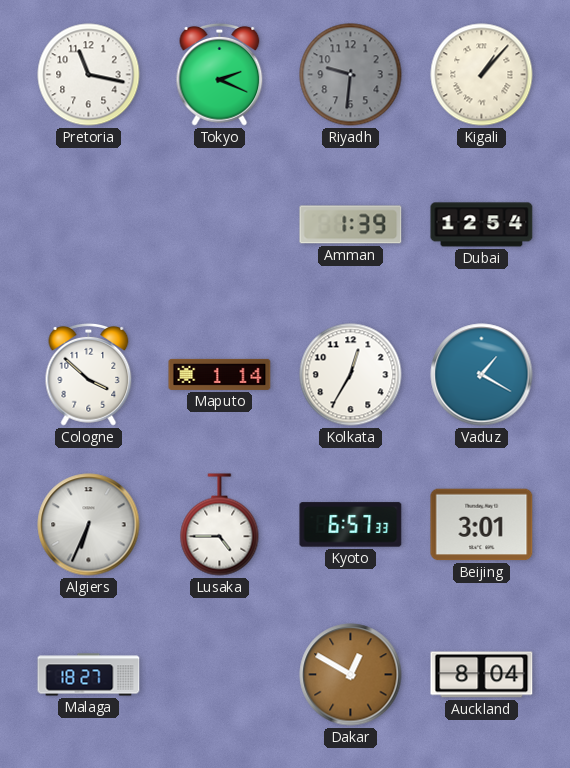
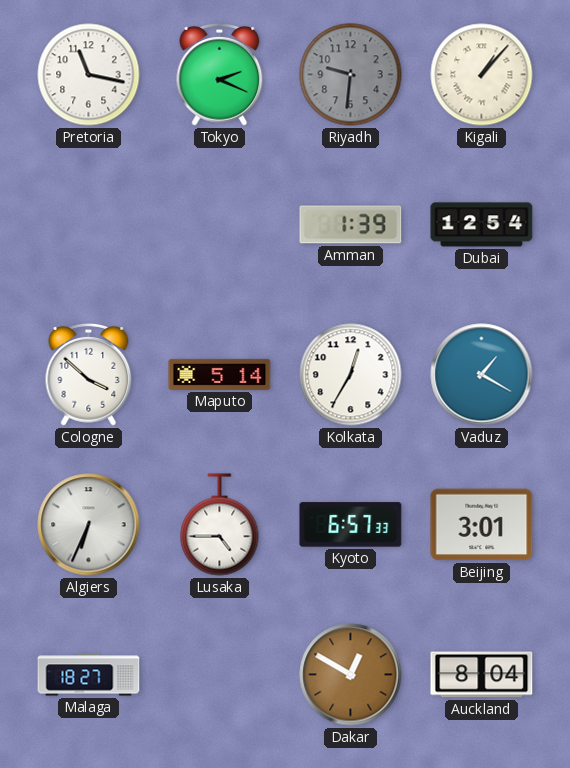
Maputo: 1:14 -> 5:14 (220, 374)
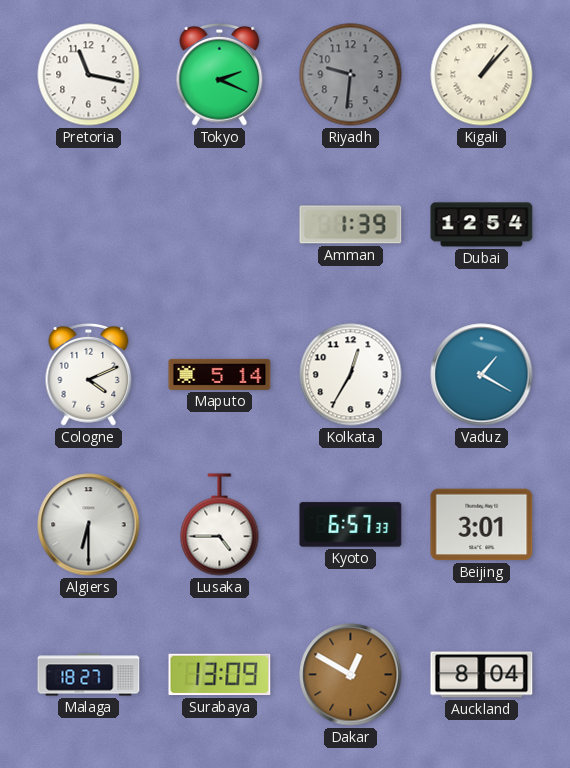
Cologne: 3:52 -> 4:11 (89, 374)
Algiers: 6:34 -> 6:30 (89, 525)
Surabaya: none -> 13:09 (220, 675)
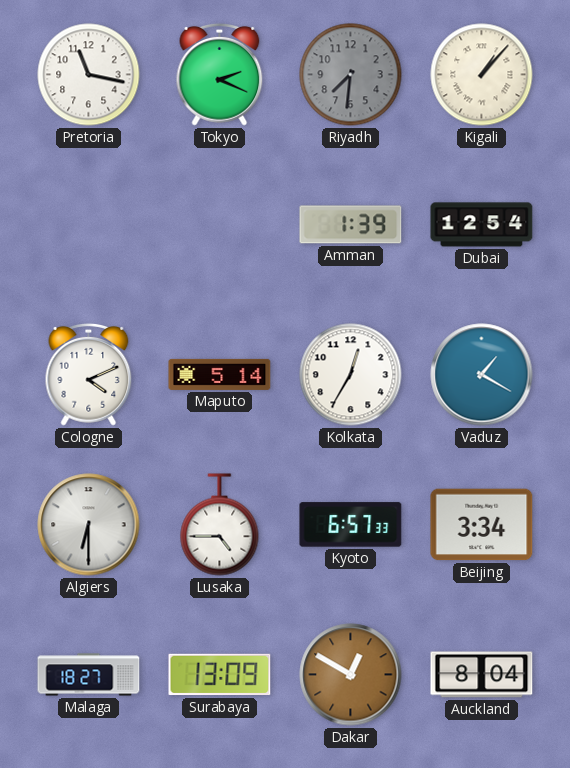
Riyadh: 9:31 -> 7:31 (351, 75)
Beijing: 3:01 -> 3:34 (482, 525)
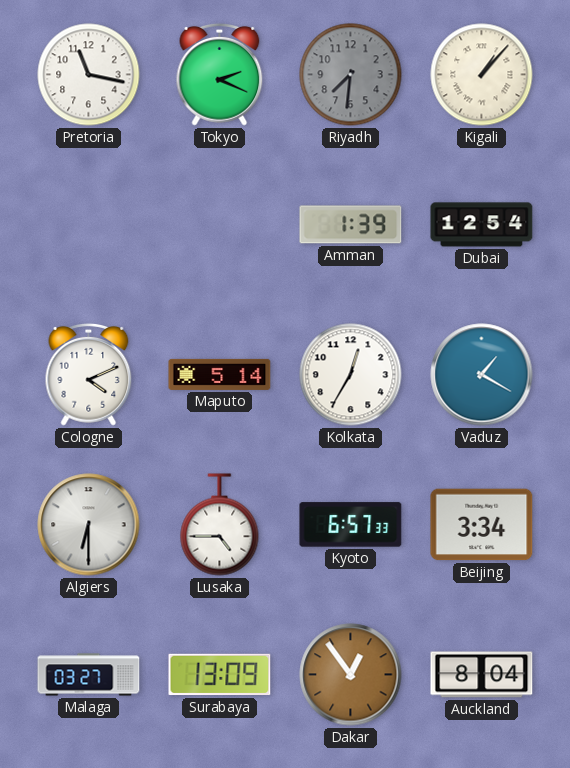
Malaga: 18:27 -> 03:27 (89, 675)
Dakar: 12:50 -> 12:54 (351, 675)
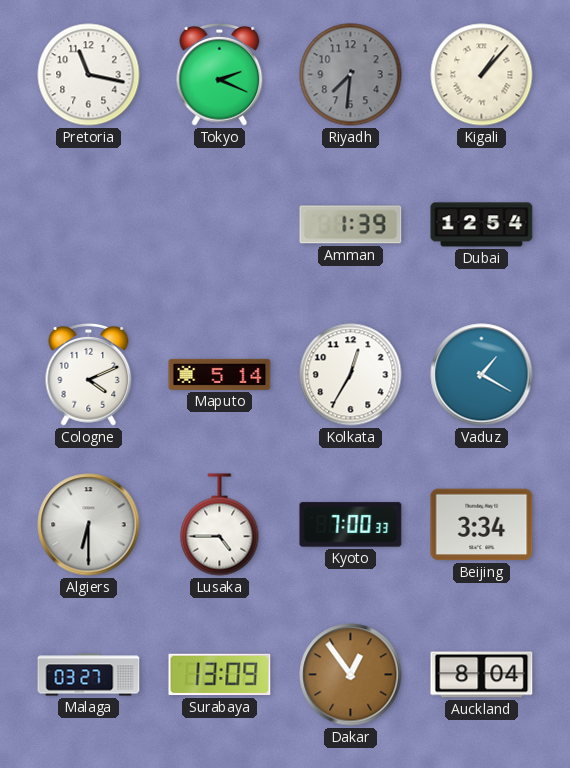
Kyoto: 6:57 -> 7:00 (351, 525)
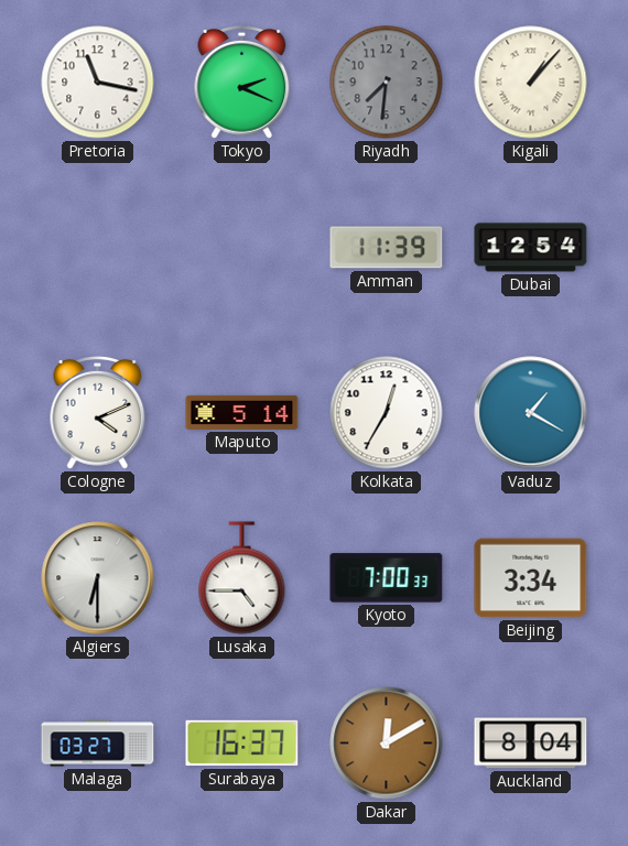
Amman: 1:39 -> 11:39 (387, 248)
Surabaya: 13:09 -> 16:37 (242, 744)
Dakar: 12:54 -> 12:10 (387, 744)
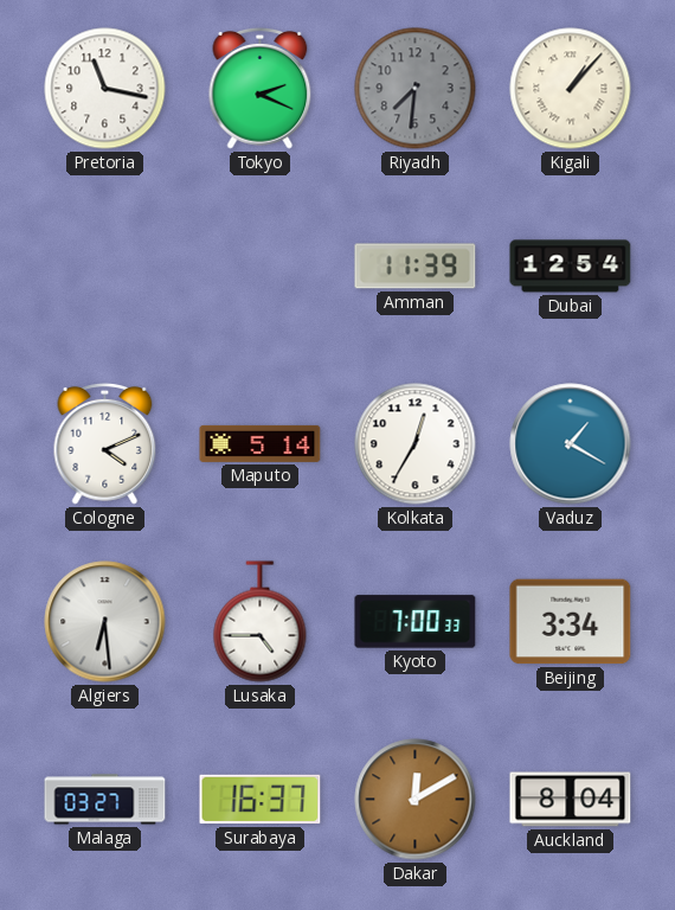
Algiers: 6:30 -> 6:29 (105, 622)
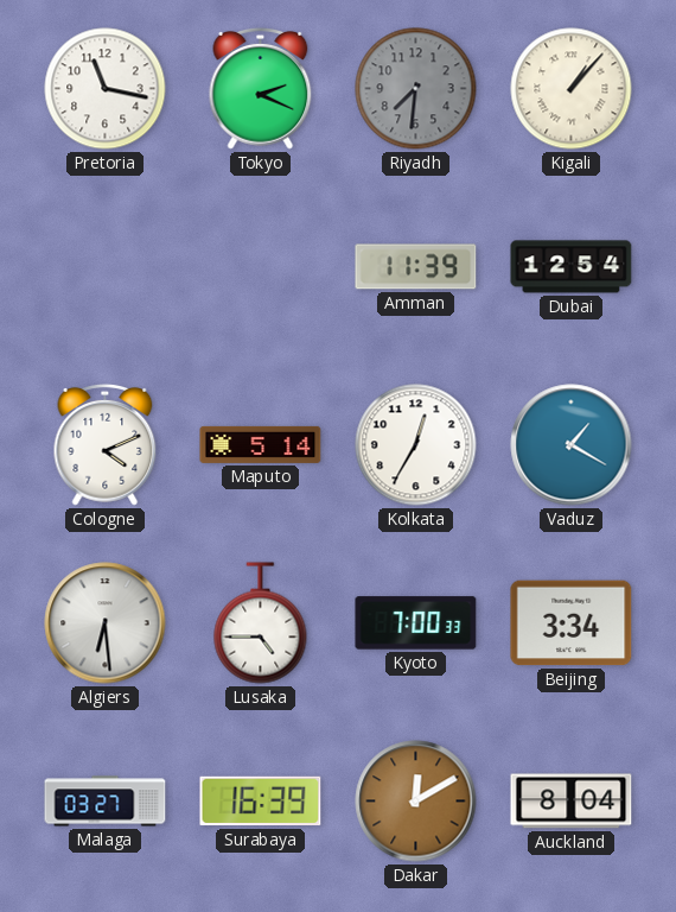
Surabaya: 16:37 -> 16:39 (261, 802)
